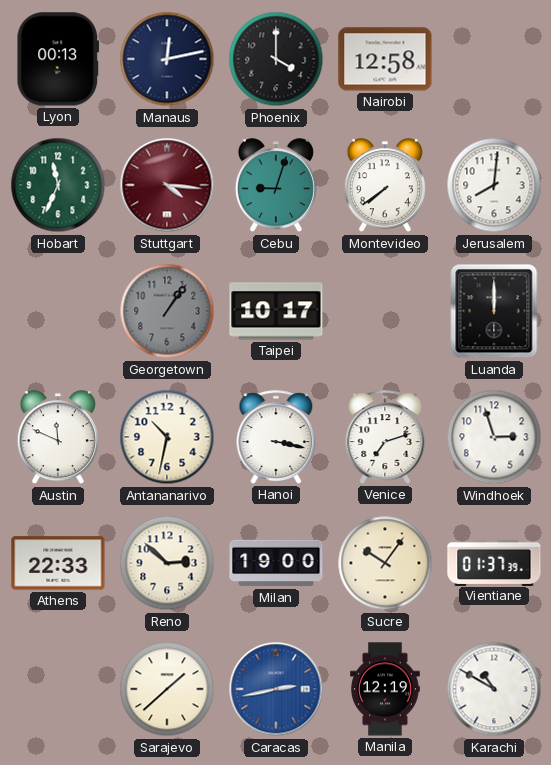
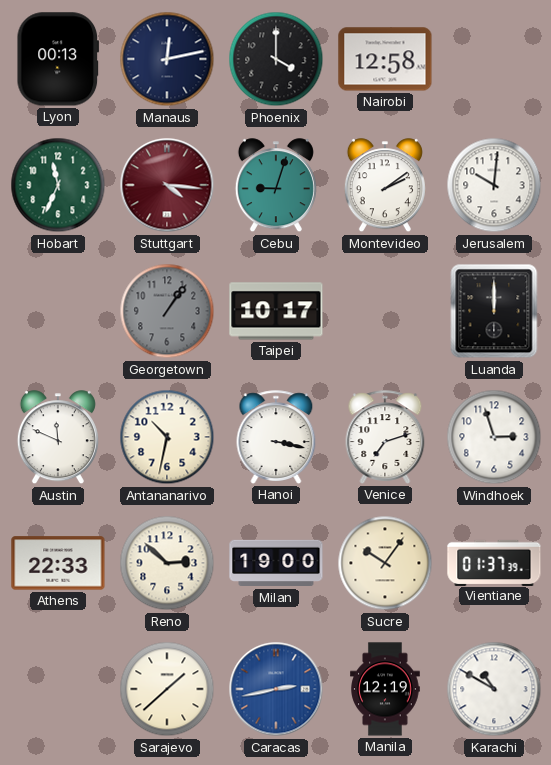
Montevideo: 7:39 -> 2:09 (385, 186)
Jerusalem: 8:01 -> 10:01 (494, 185)
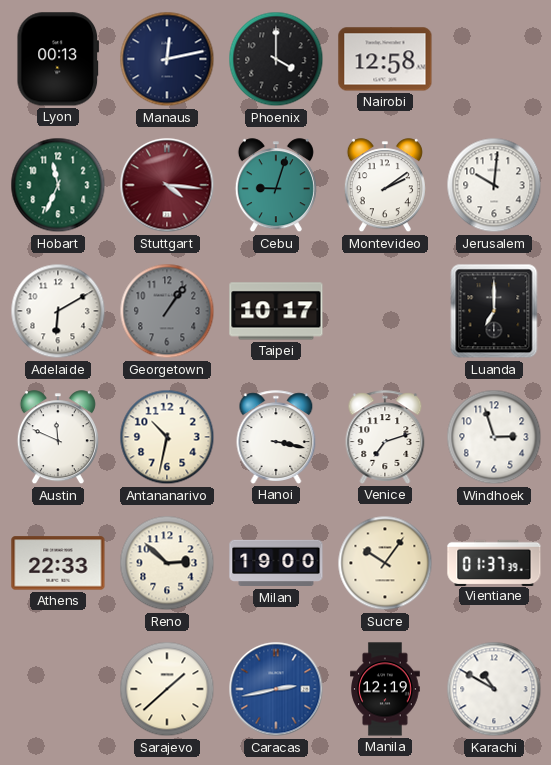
Adelaide: none -> 6:10 (58, 311)
Luanda: 12:00 -> 7:00 (494, 311)
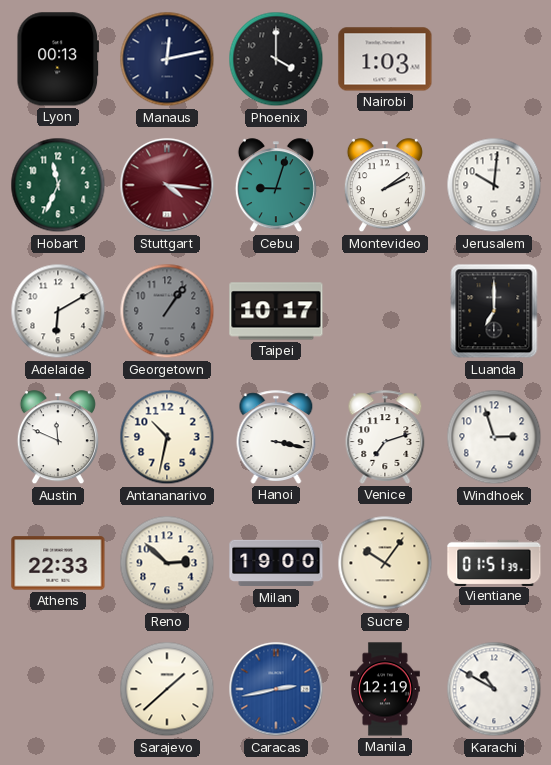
Nairobi: 12:58 -> 1:03 (385, 59)
Vientiane: 01:37 -> 01:51 (494, 562)
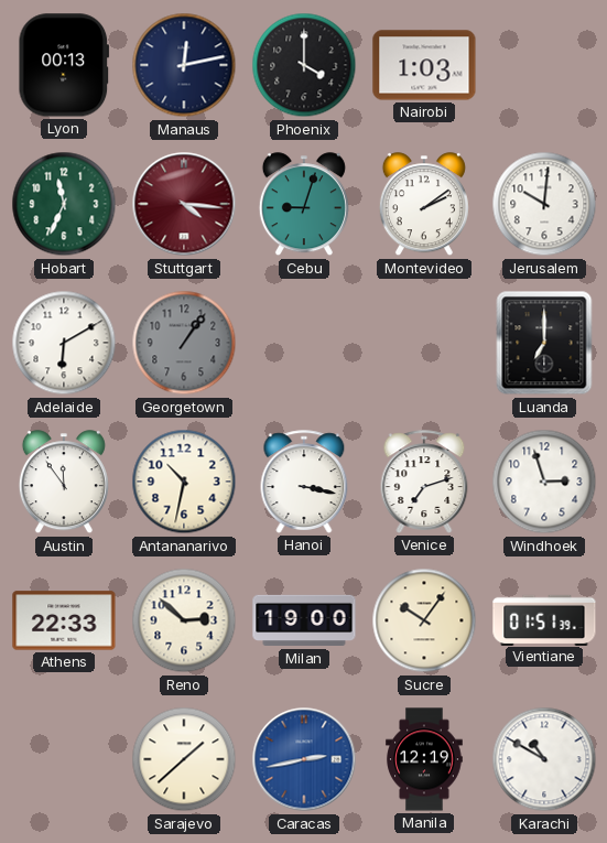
Taipei: 10:17 -> none (276, 311)
Austin: 11:49 -> 11:54 (64, 483)
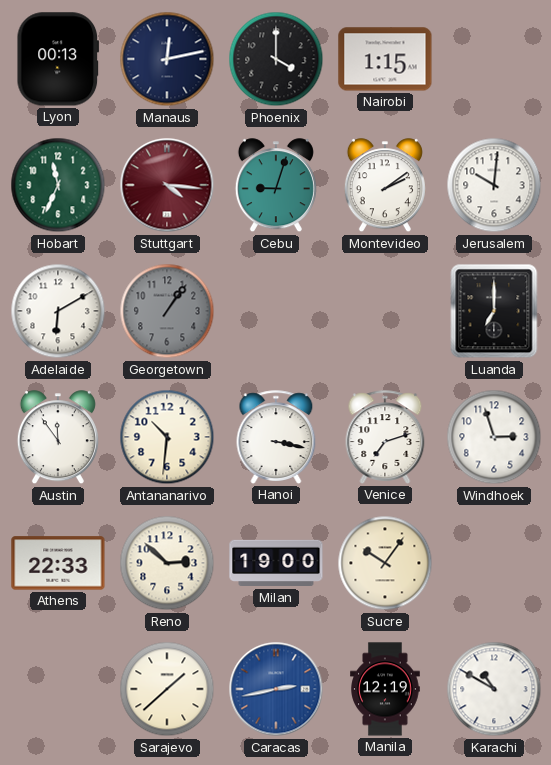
Nairobi: 1:03 -> 1:15 (385, 59)
Antananarivo: 10:32 -> 10:31 (167, 437)
Vientiane: 01:51 -> none (544, 619)
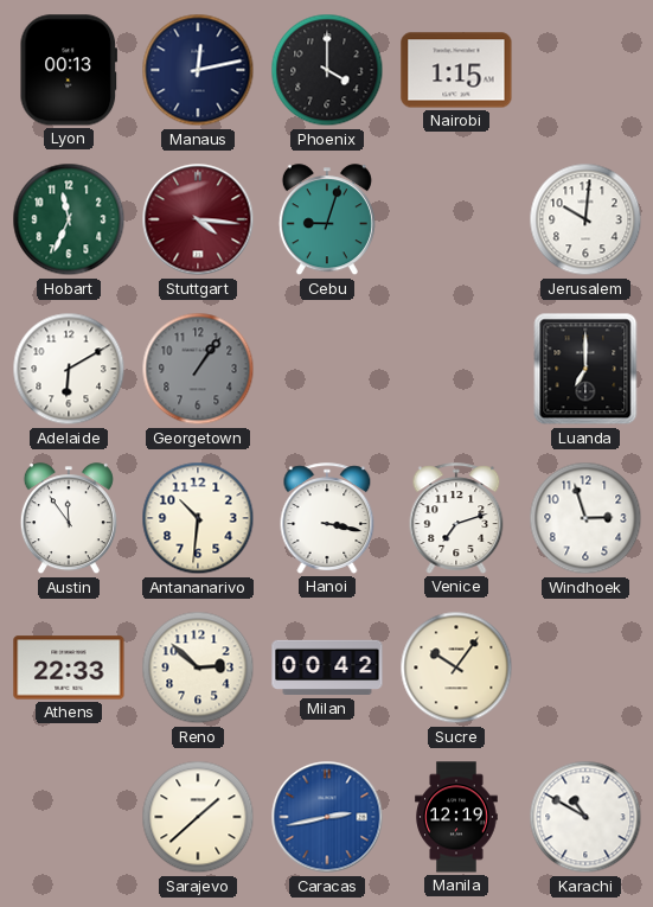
Montevideo: 2:09 -> none (385, 186)
Milan: 19:00 -> 00:42 (327, 668)
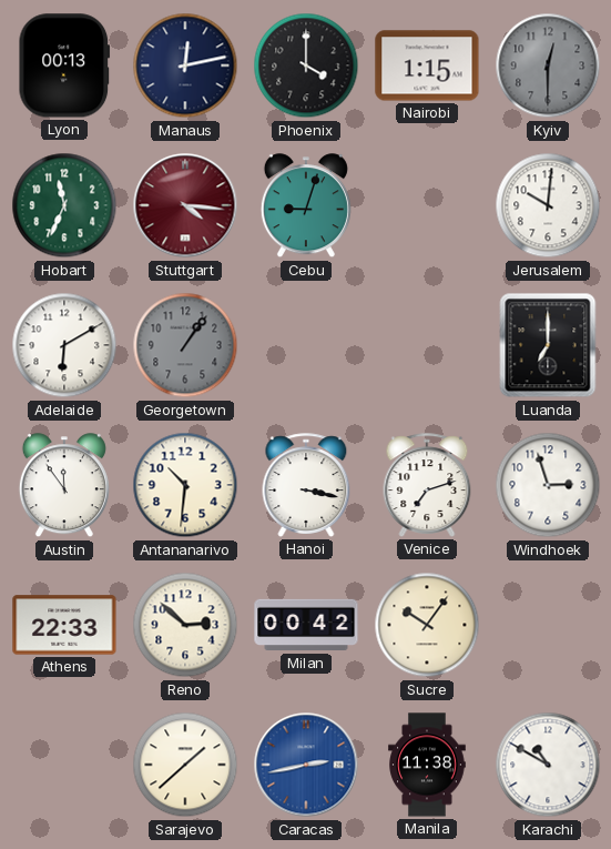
Kyiv: none -> 12:30 (548, 65)
Manila: 12:19 -> 11:38 (427, 765)
